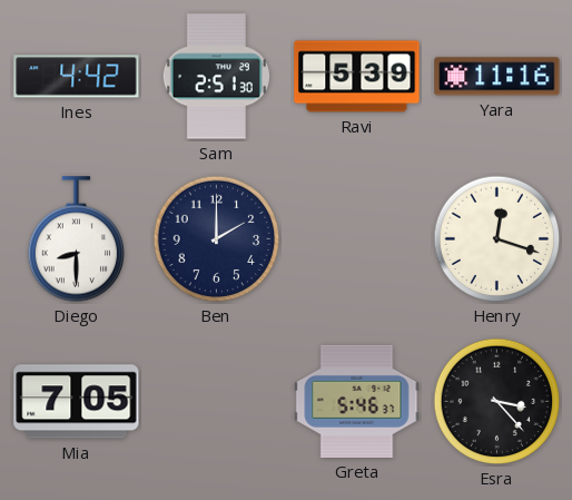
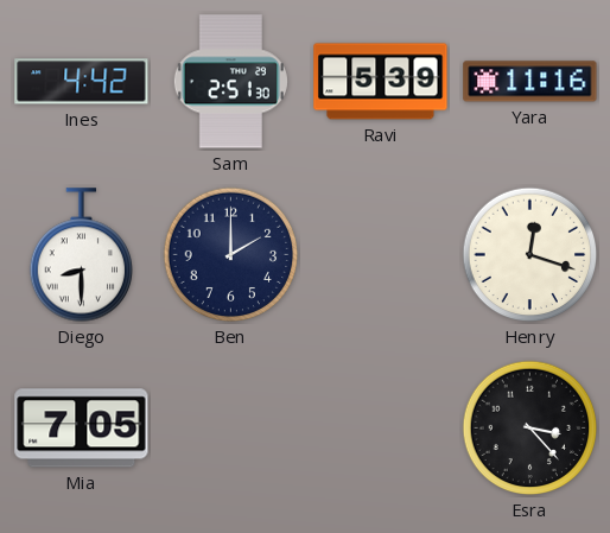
Greta: 5:46 -> none (357, 401)
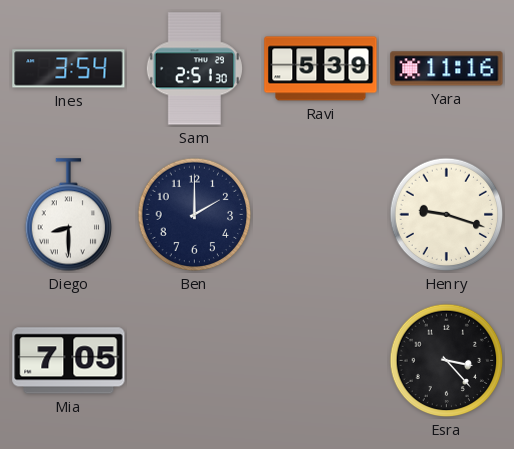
Ines: 4:42 -> 3:54 (69, 69)
Henry: 12:18 -> 9:18 (447, 215)
